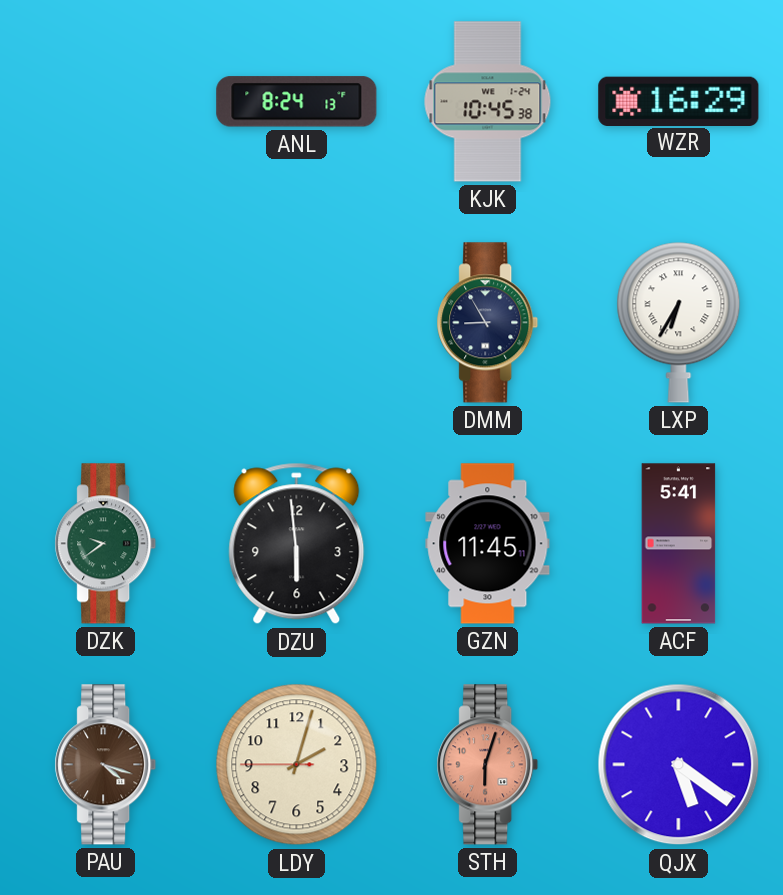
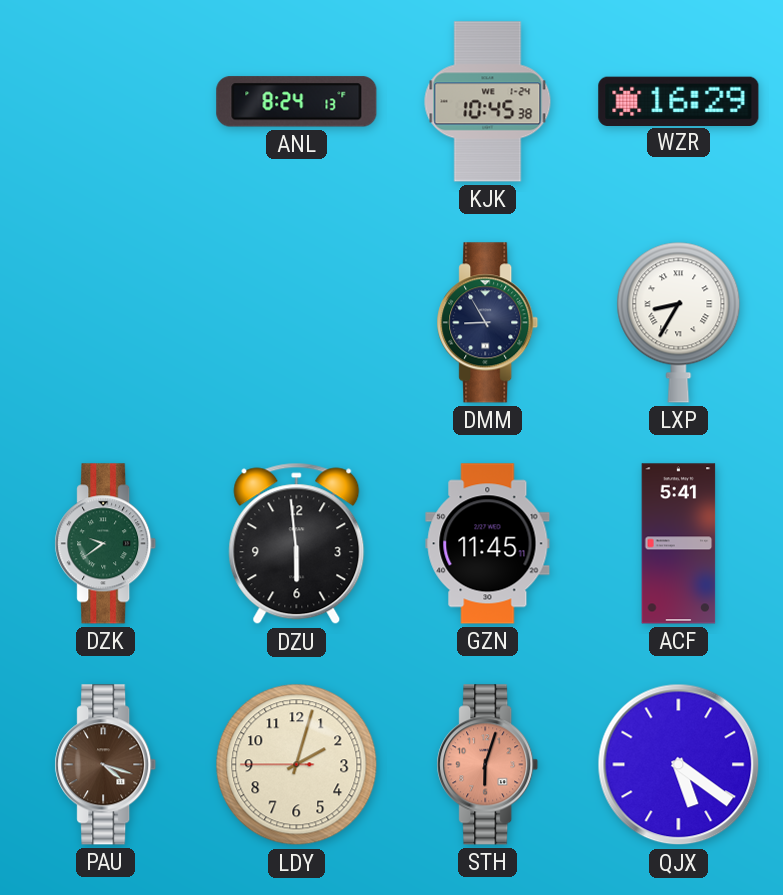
LXP: 6:35 -> 8:35 (679, 322)
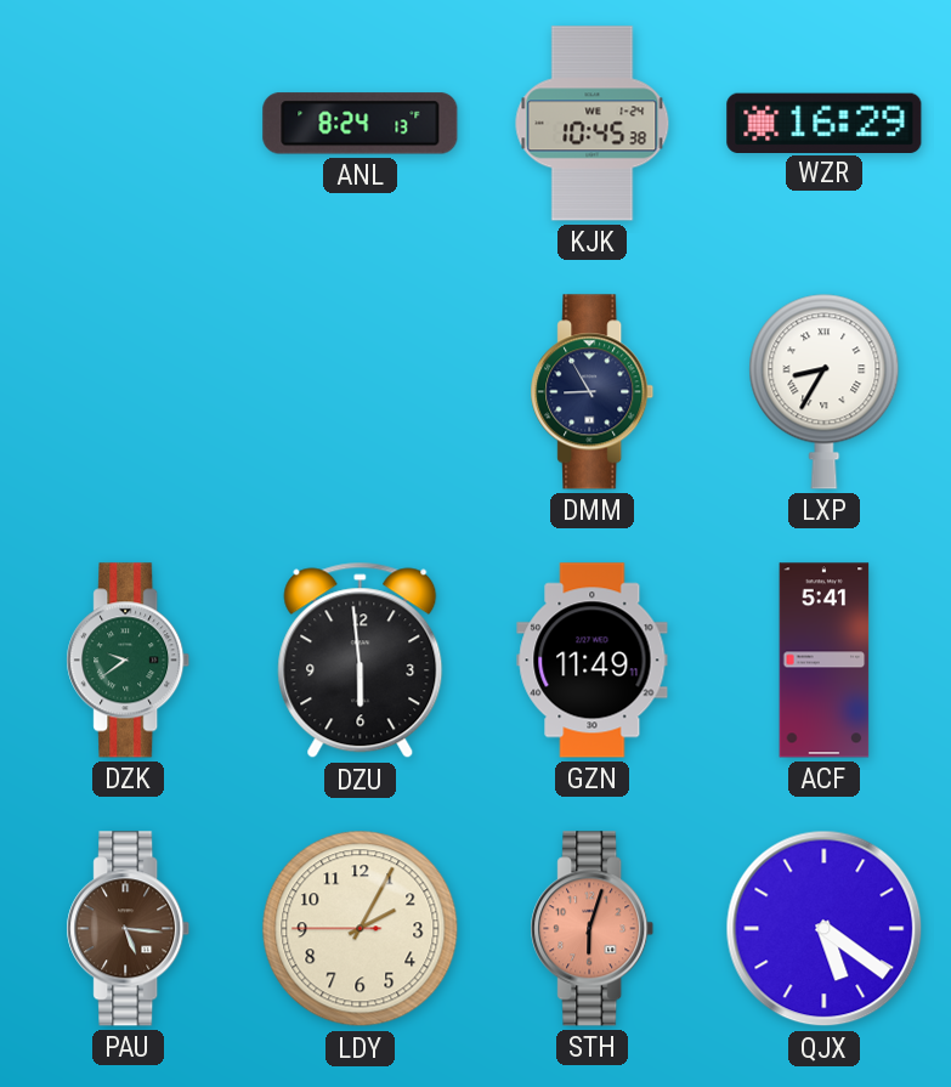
GZN: 11:45 -> 11:49 (593, 661)
PAU: 4:18 -> 5:16 (129, 929)
LDY: 2:02 -> 2:04 (361, 929)
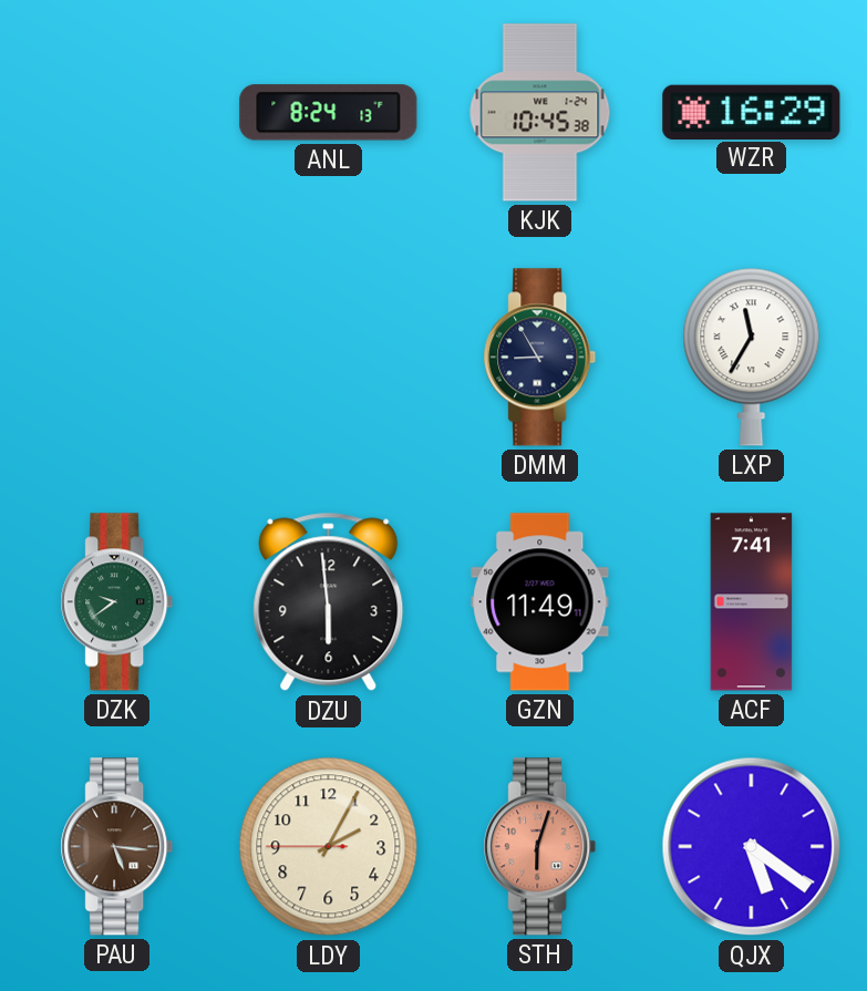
LXP: 8:35 -> 11:35 (752, 357)
ACF: 5:41 -> 7:41 (752, 602)
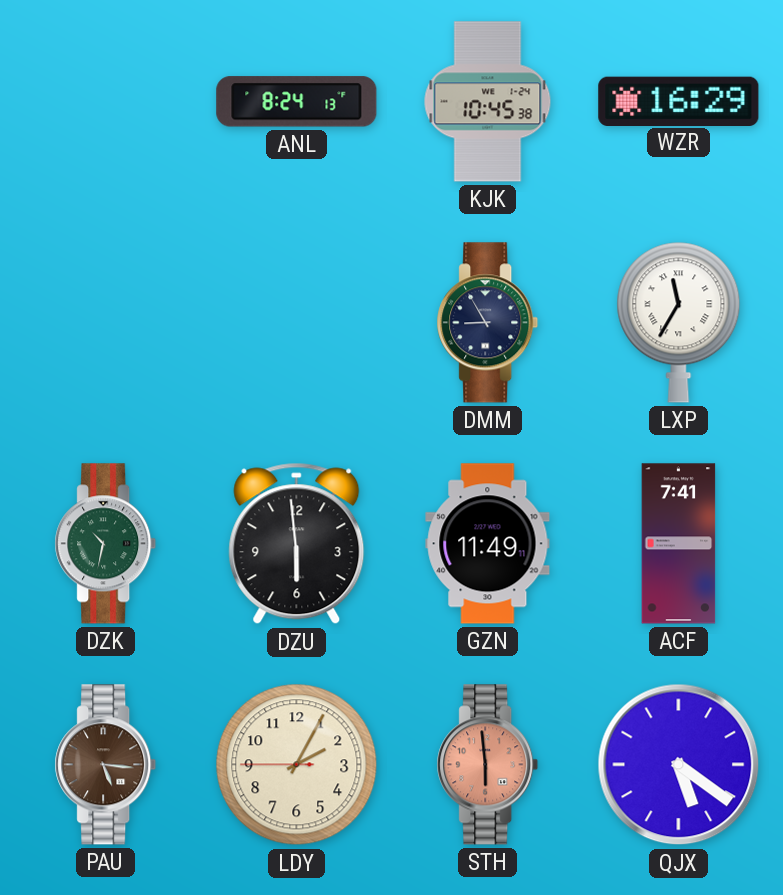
DZK: 9:39 -> 10:32 (106, 544)
STH: 6:03 -> 5:59 (488, 765)
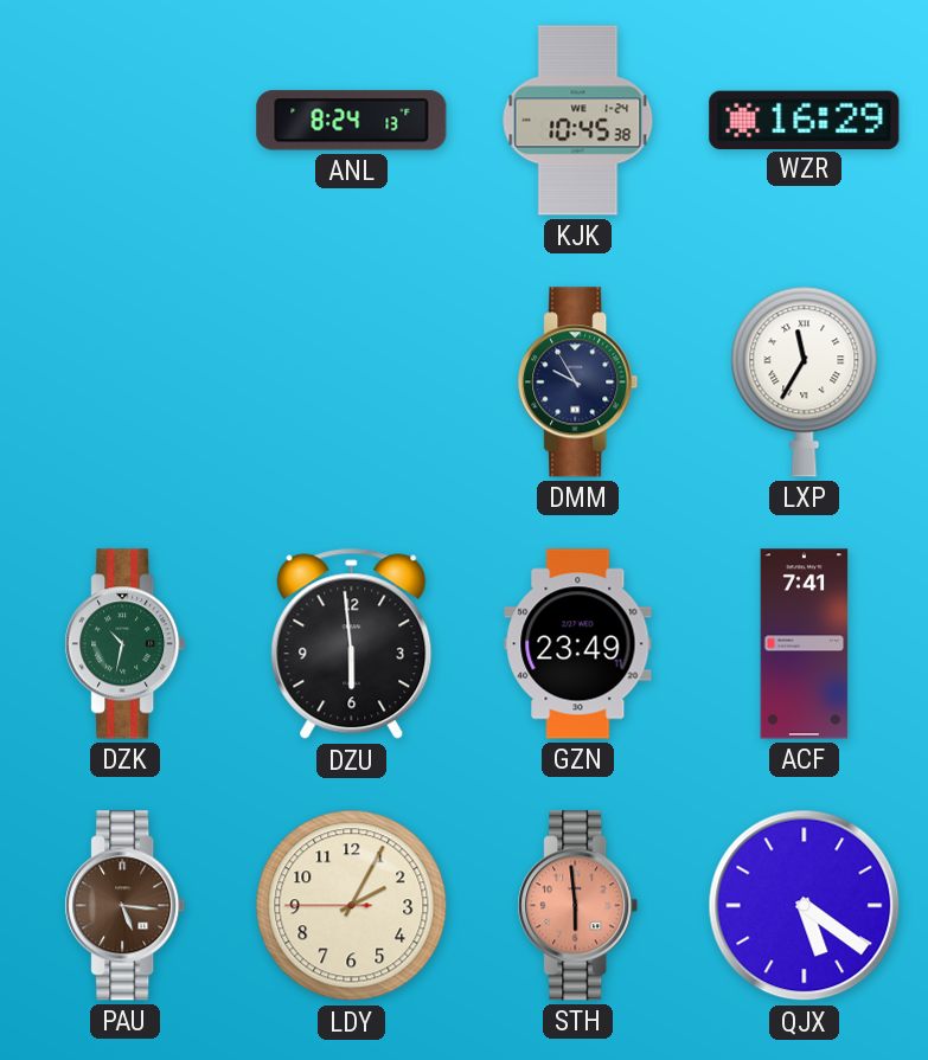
DMM: 8:55 -> 9:55 (578, 383)
GZN: 11:49 -> 23:49 (578, 644)
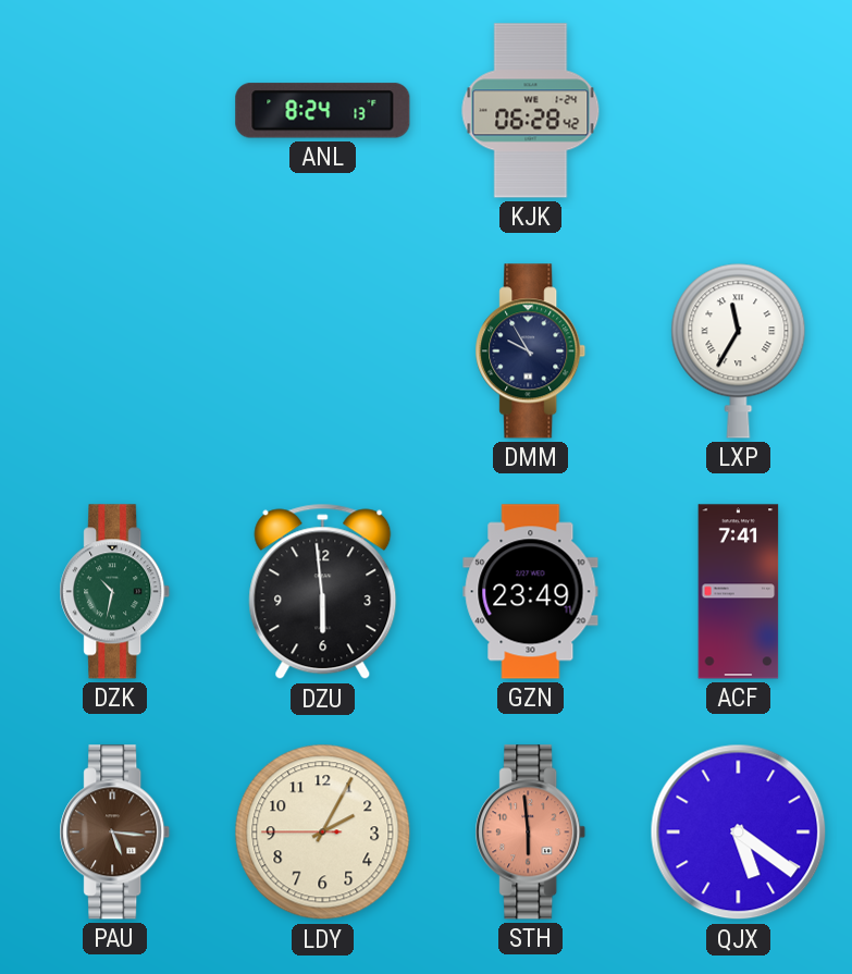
KJK: 10:45 -> 06:28 (531, 111)
WZR: 16:29 -> none (805, 120)
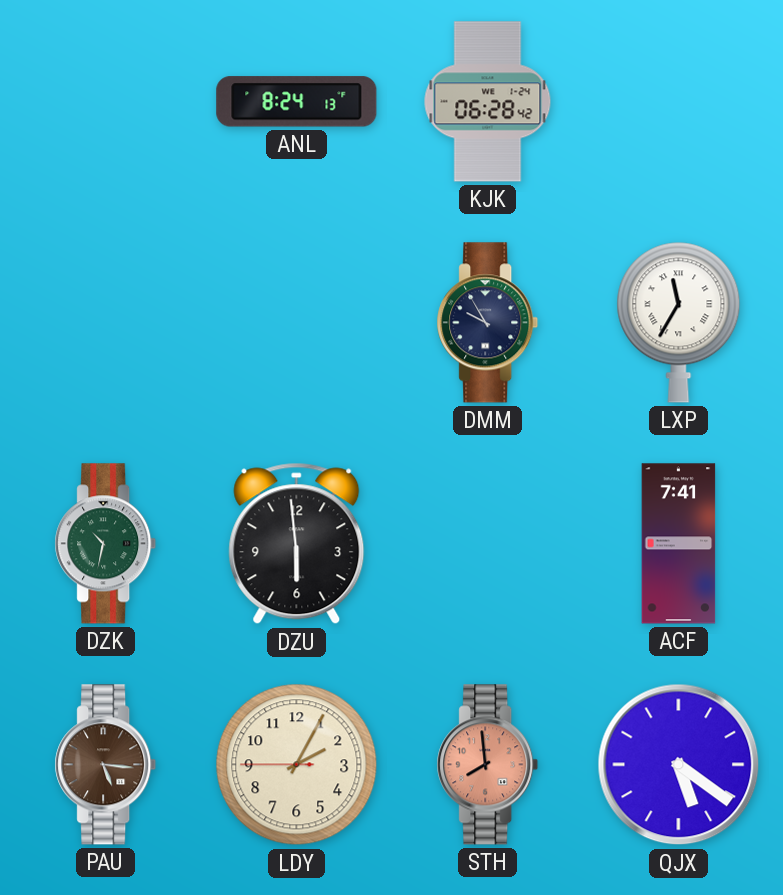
GZN: 23:49 -> none (531, 592)
STH: 5:59 -> 7:59 (488, 765)
